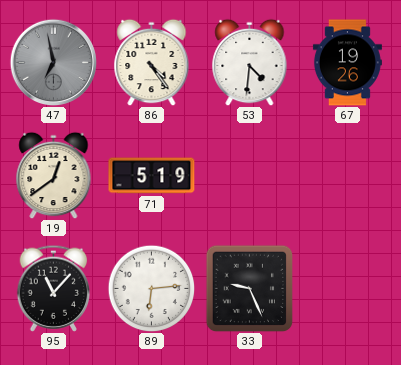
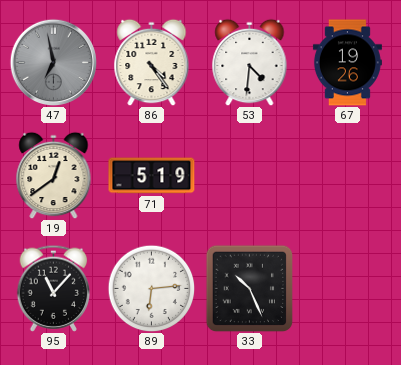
33: 9:26 -> 10:26 (249, 288)
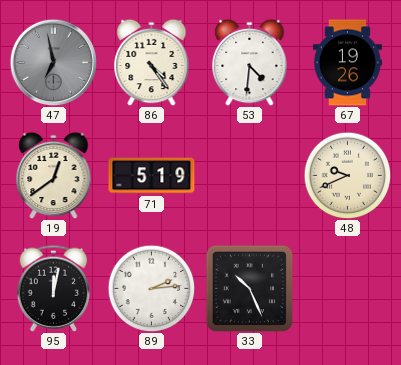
48: none -> 9:41 (347, 175)
95: 11:07 -> 12:02 (54, 288)
89: 6:14 -> 2:14 (151, 288)
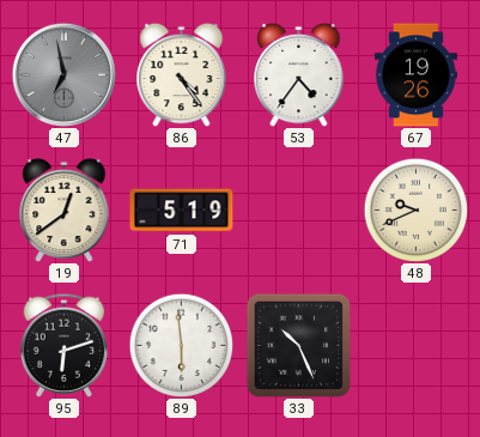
53: 4:31 -> 4:36 (299, 74)
95: 12:02 -> 6:12 (65, 345)
89: 2:14 -> 5:59 (181, 345)
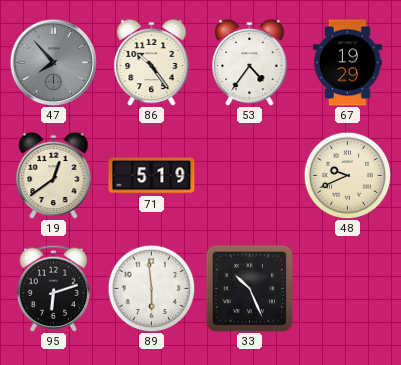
47: 6:58 -> 7:53 (53, 62)
86: 4:24 -> 10:24 (152, 62)
67: 19:26 -> 19:29 (347, 63)
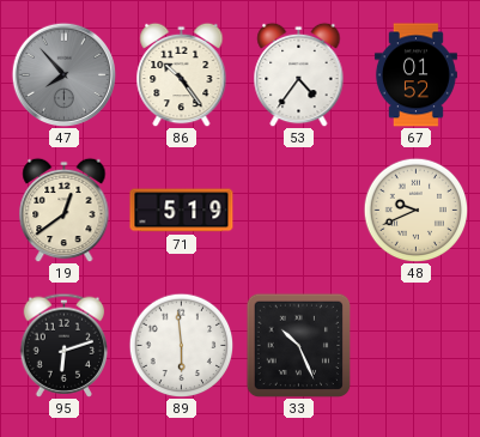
67: 19:29 -> 01:52 (415, 75)
